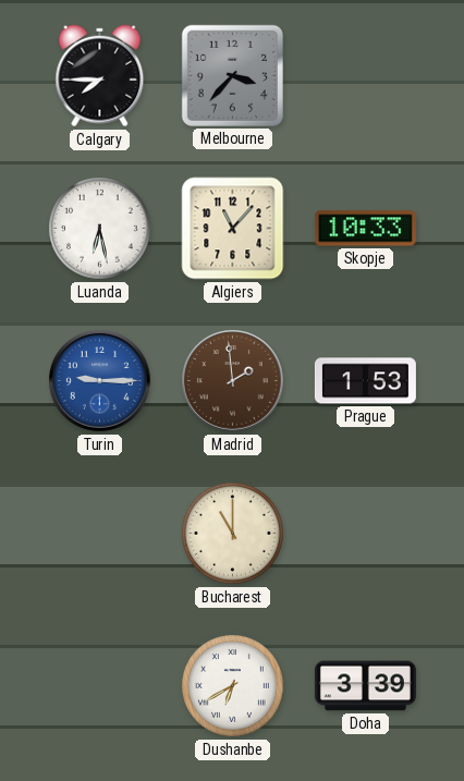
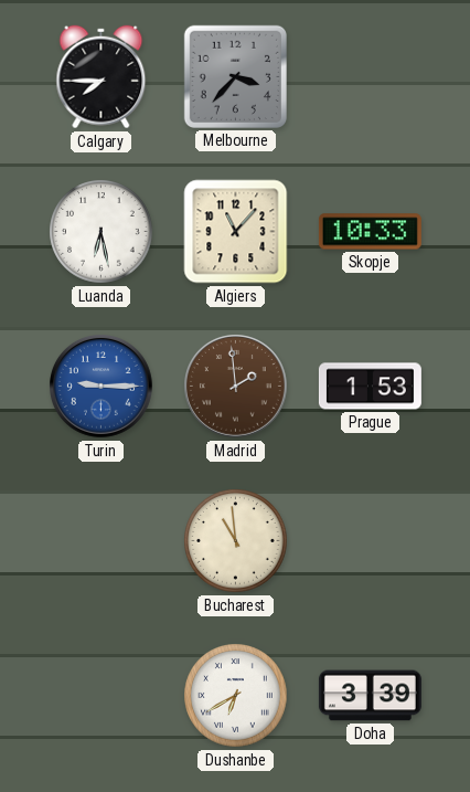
Bucharest: 11:00 -> 10:59 (236, 541)
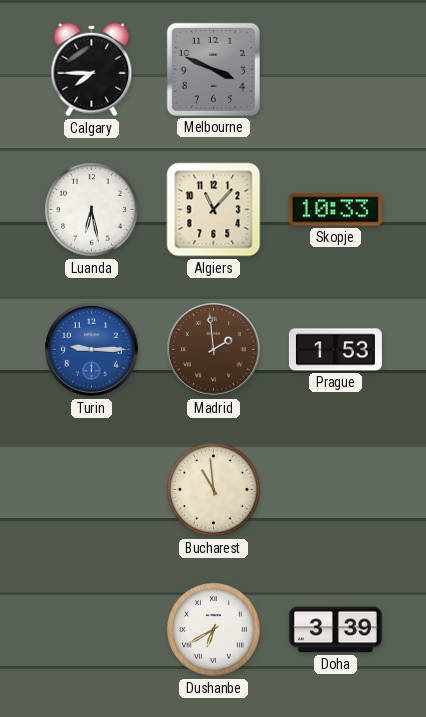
Melbourne: 3:37 -> 3:49 (213, 69)
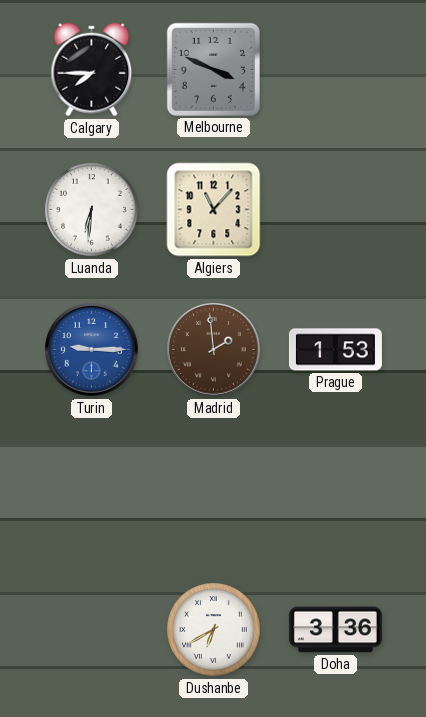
Luanda: 6:28 -> 6:31 (92, 210)
Skopje: 10:33 -> none (335, 210)
Bucharest: 10:59 -> none (214, 490)
Doha: 3:39 -> 3:36 (335, 630)
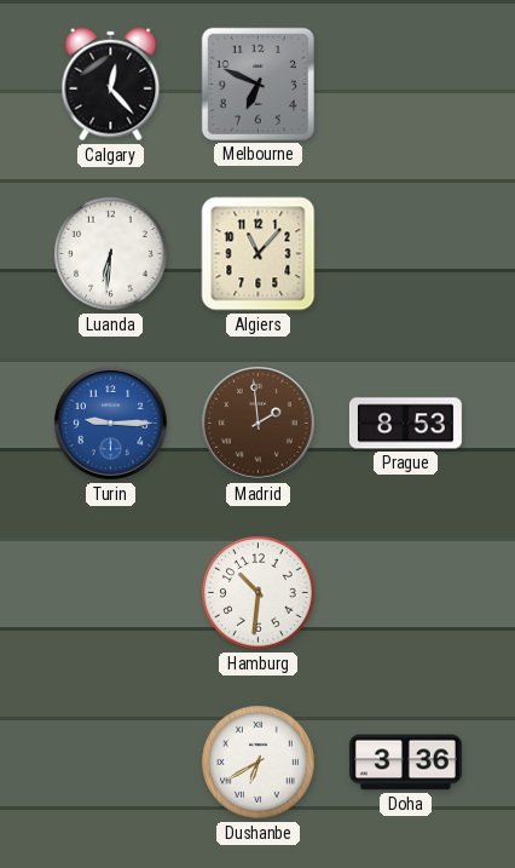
Calgary: 7:45 -> 12:23 (111, 85)
Melbourne: 3:49 -> 6:49 (257, 84)
Prague: 1:53 -> 8:53 (405, 424)
Hamburg: none -> 10:31 (259, 593)
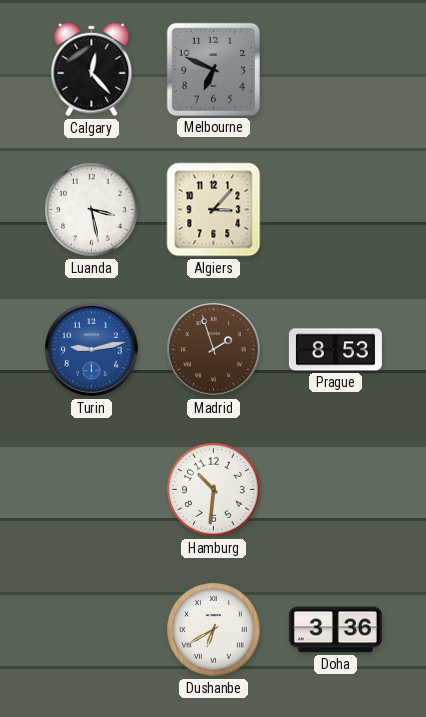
Luanda: 6:31 -> 3:28 (92, 210)
Algiers: 11:07 -> 3:07 (214, 210)
Turin: 9:15 -> 9:13 (92, 350)
Madrid: 1:59 -> 1:57 (214, 350)
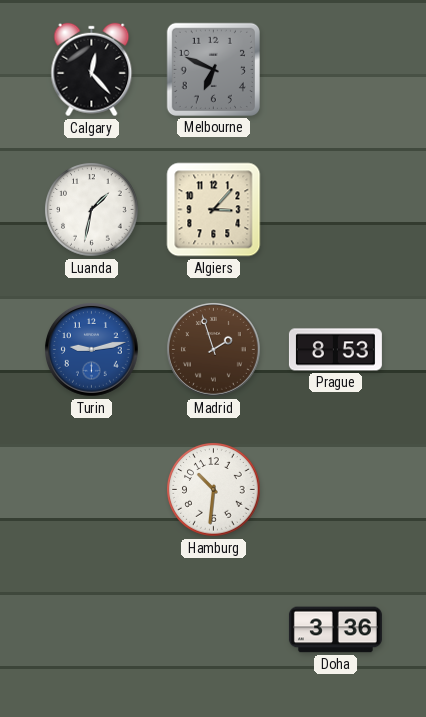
Luanda: 3:28 -> 1:32 (92, 210)
Dushanbe: 6:40 -> none (214, 630)
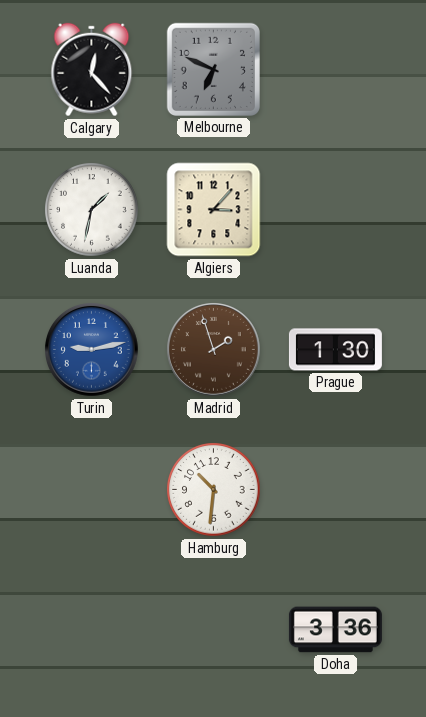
Prague: 8:53 -> 1:30 (335, 350)
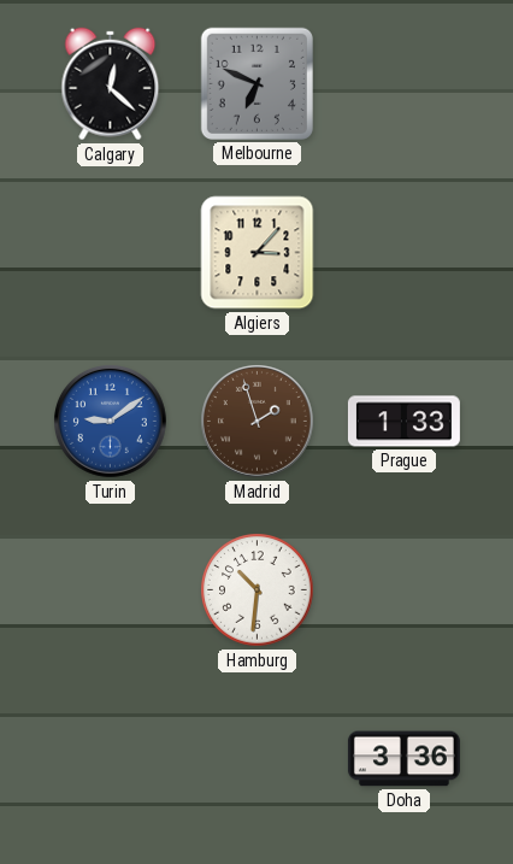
Calgary: 12:23 -> 12:22 (111, 84)
Luanda: 1:32 -> none (92, 210)
Turin: 9:13 -> 9:09 (111, 422)
Prague: 1:30 -> 1:33 (403, 422)
